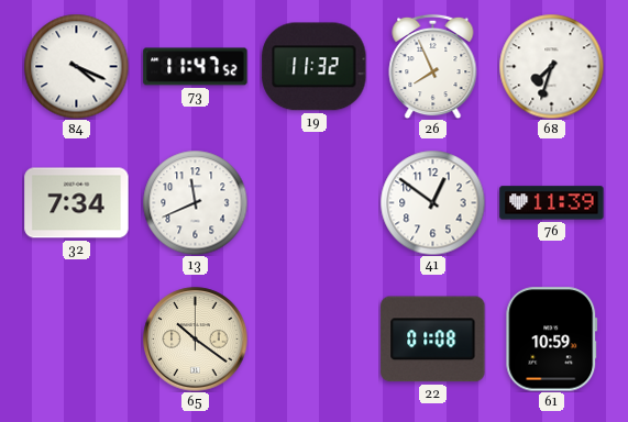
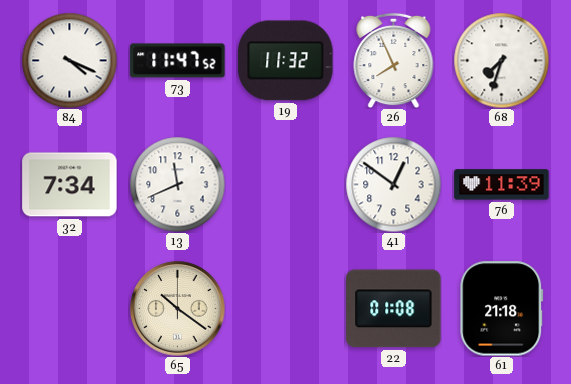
61: 10:59 -> 21:18 (502, 309)
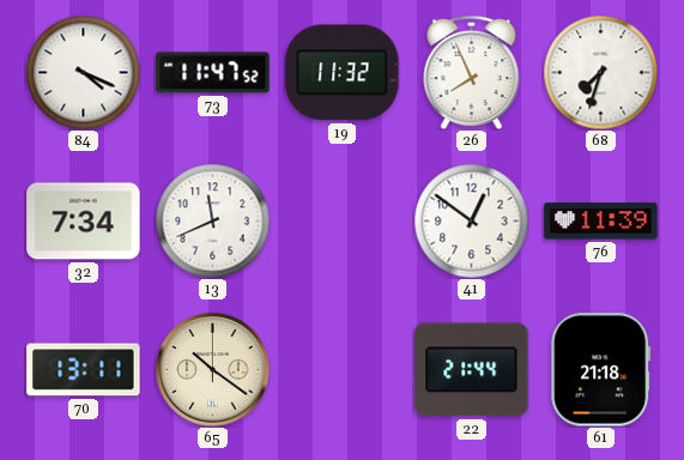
70: none -> 13:11 (84, 370)
22: 01:08 -> 21:44 (472, 370)
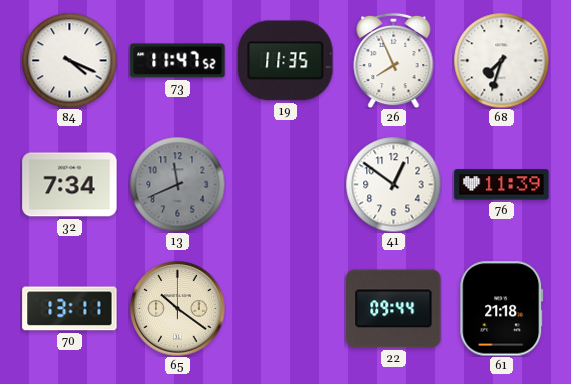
19: 11:32 -> 11:35 (286, 61)
13 dial: white -> grey (177, 184)
22: 21:44 -> 09:44 (394, 309)
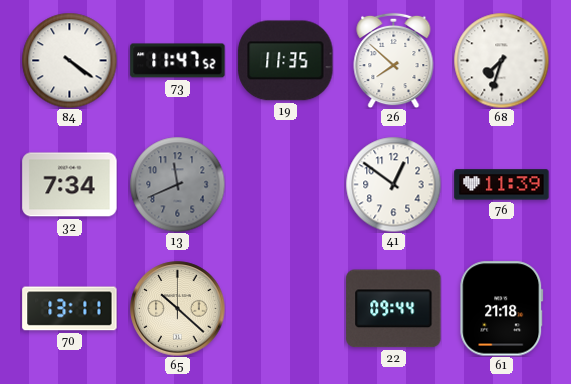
84: 4:19 -> 4:21 (69, 60)
26: 7:56 -> 7:52 (394, 60)
65: 10:21 -> 10:22 (178, 309)
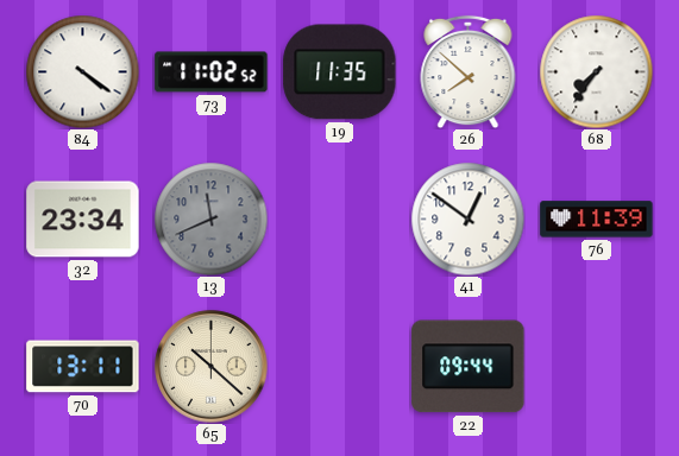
73: 11:47 -> 11:02 (212, 72)
68: 7:33 -> 7:36 (596, 71)
32: 7:34 -> 23:34 (83, 220)
61: 21:18 -> none (502, 309)
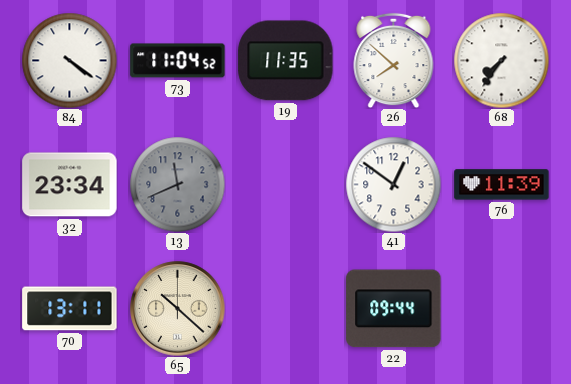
73: 11:02 -> 11:04 (178, 61)
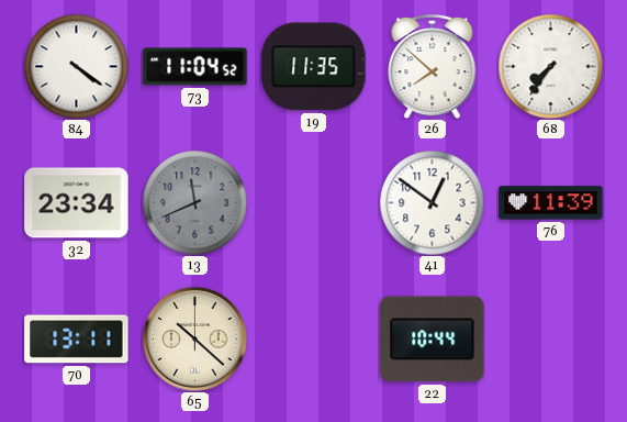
22: 09:44 -> 10:44 (433, 340)
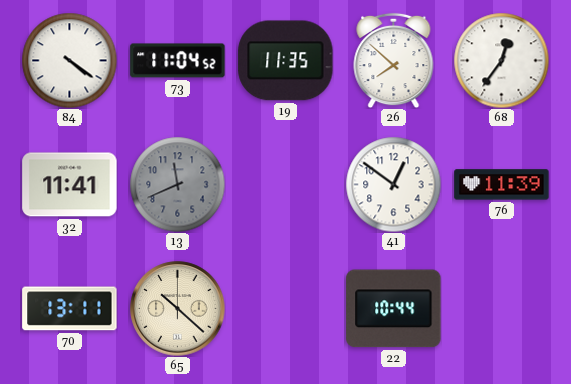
68: 7:36 -> 12:36 (501, 60)
32: 23:34 -> 11:41 (70, 185)
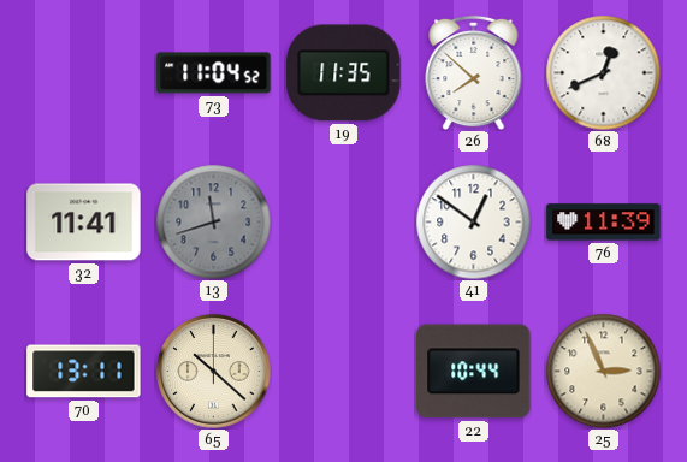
84: 4:21 -> none (69, 60)
68: 12:36 -> 12:41 (603, 72)
13: 11:41 -> 11:42 (213, 221)
25: none -> 2:56 (603, 371)
